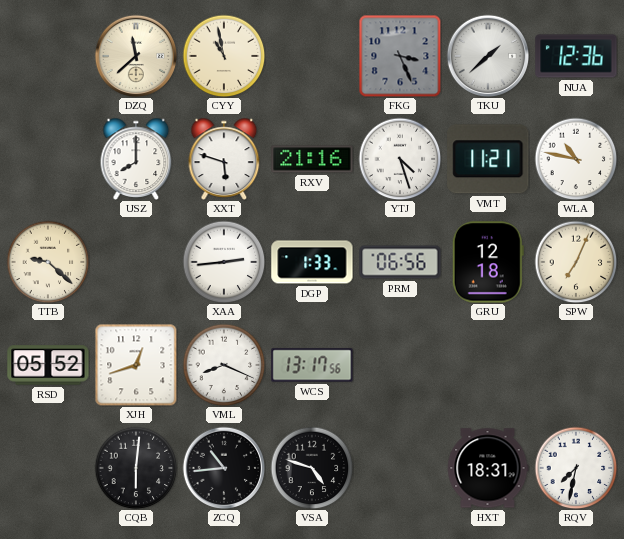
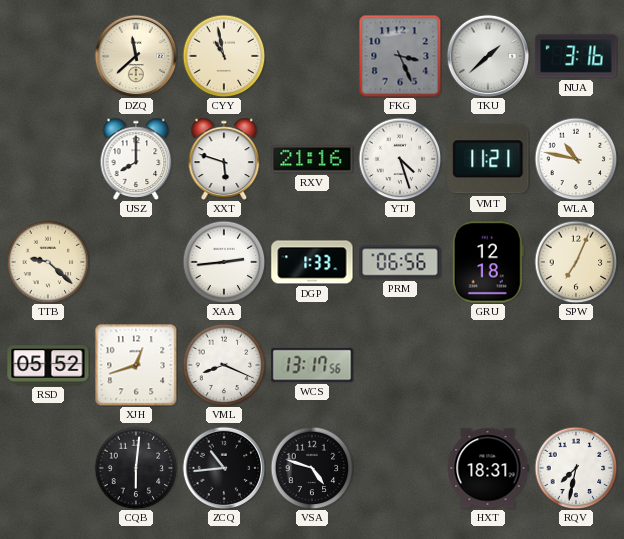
NUA: 12:36 -> 3:16 (576, 56)
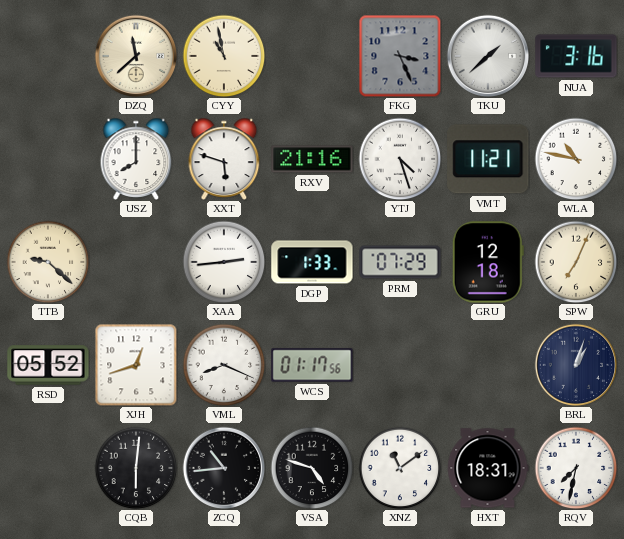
PRM: 06:56 -> 07:29 (400, 262)
WCS: 13:17 -> 01:17 (312, 365)
BRL: none -> 1:03 (576, 365)
XNZ: none -> 11:09 (400, 468)
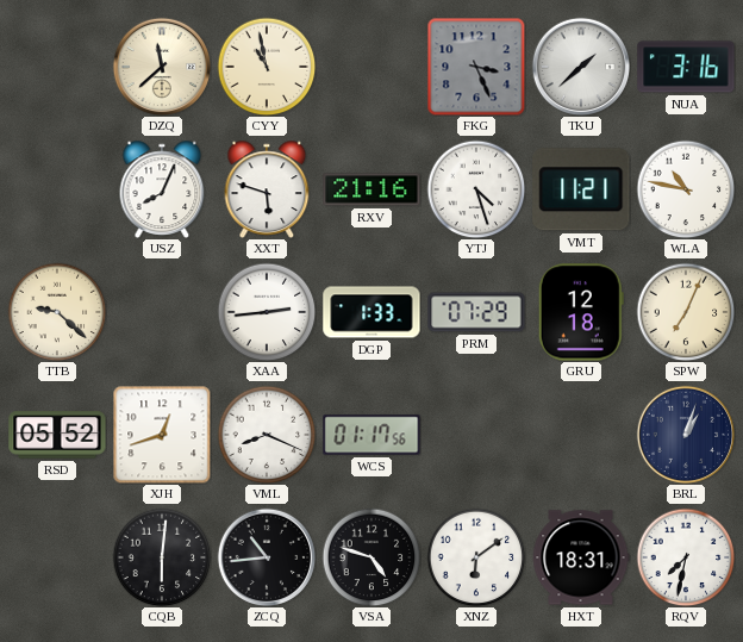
USZ: 8:00 -> 8:04 (162, 189)
XNZ: 11:09 -> 6:09 (476, 557)
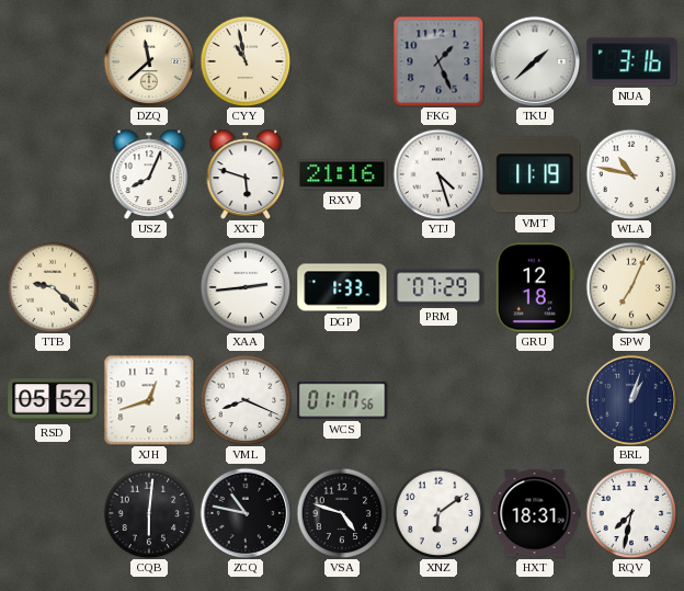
FKG: 3:26 -> 1:26 (438, 61)
VMT: 11:21 -> 11:19 (535, 174)
ZCQ: 10:44 -> 10:47 (246, 513)
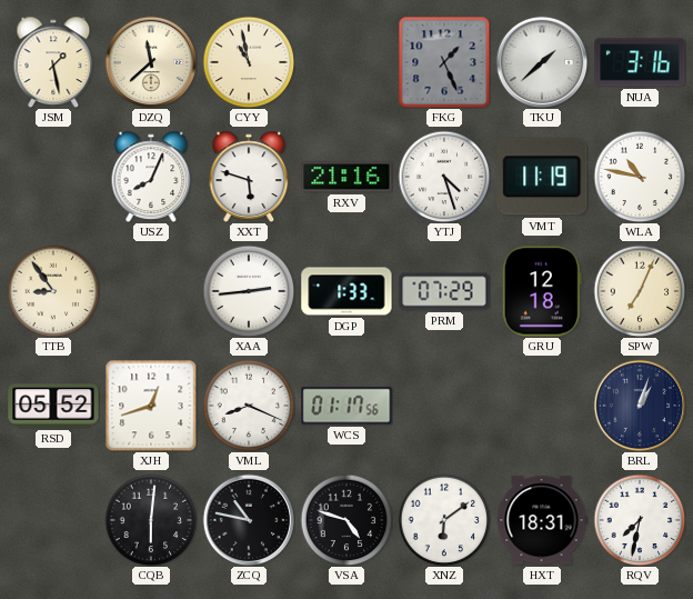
JSM: none -> 1:28 (53, 62)
TTB: 9:22 -> 8:54 (53, 291)
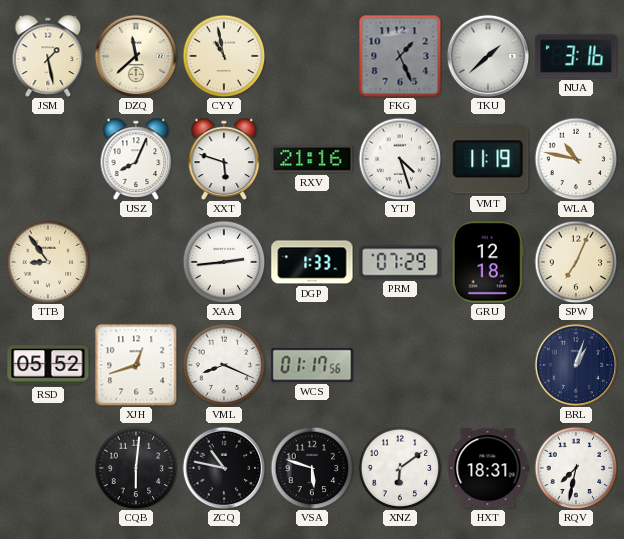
VSA: 4:48 -> 5:48 (312, 468)
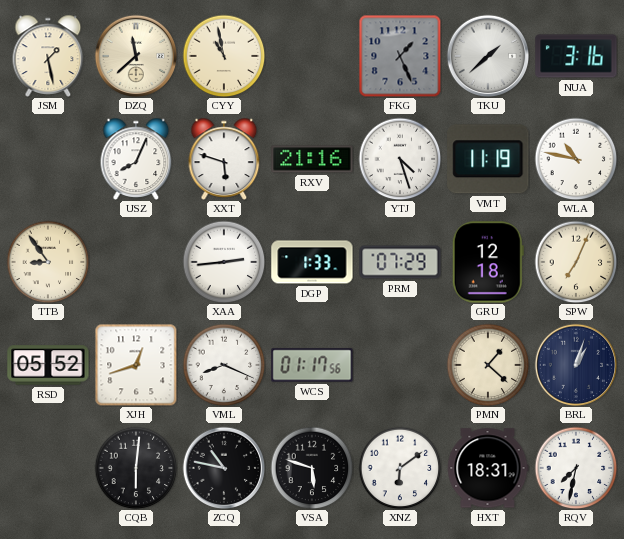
PMN: none -> 1:22 (488, 365)
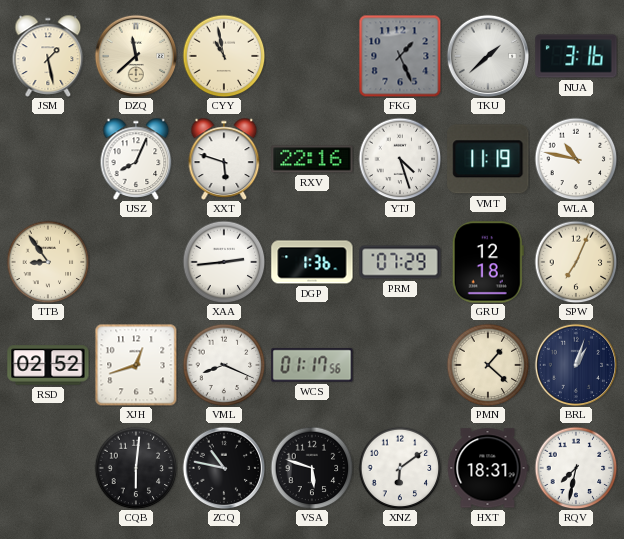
RXV: 21:16 -> 22:16 (312, 159)
DGP: 1:33 -> 1:36 (312, 262)
RSD: 05:52 -> 02:52 (48, 365)
